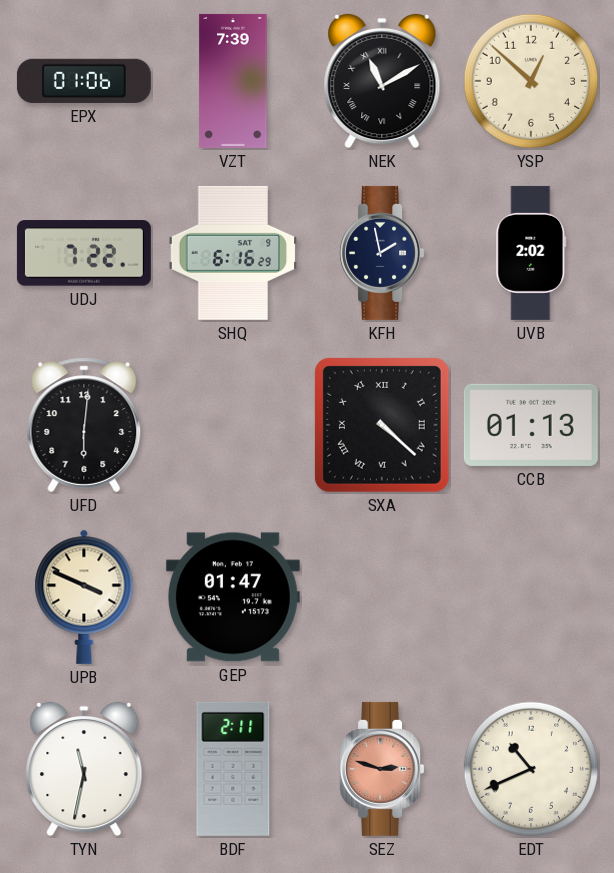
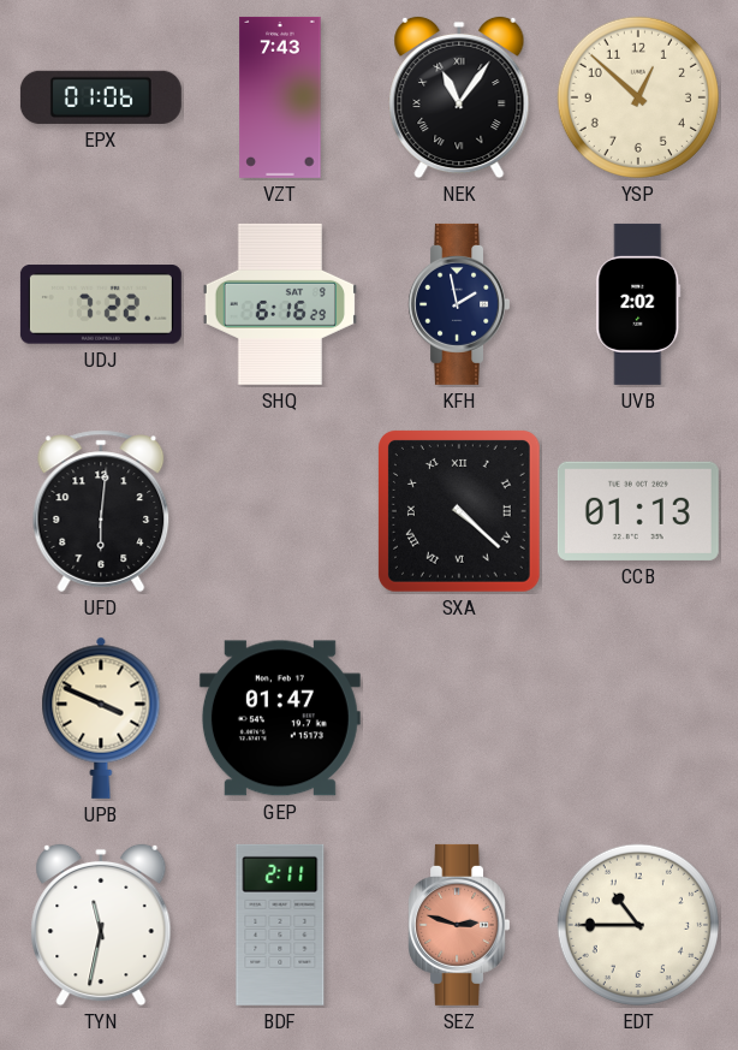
VZT: 7:39 -> 7:43 (280, 97)
NEK: 11:10 -> 11:06 (459, 97)
EDT: 10:41 -> 10:45 (638, 925)
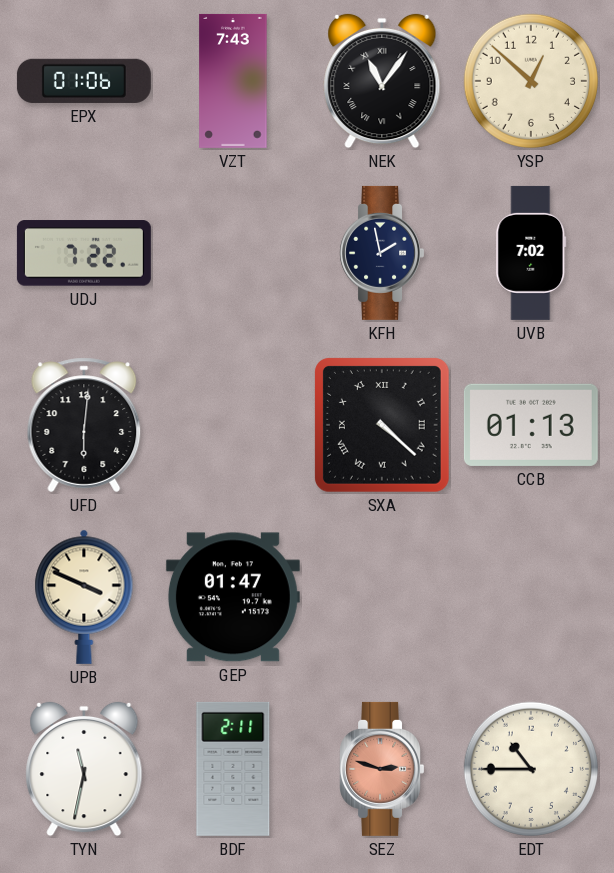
SHQ: 6:16 -> none (279, 304)
UVB: 2:02 -> 7:02 (531, 253)
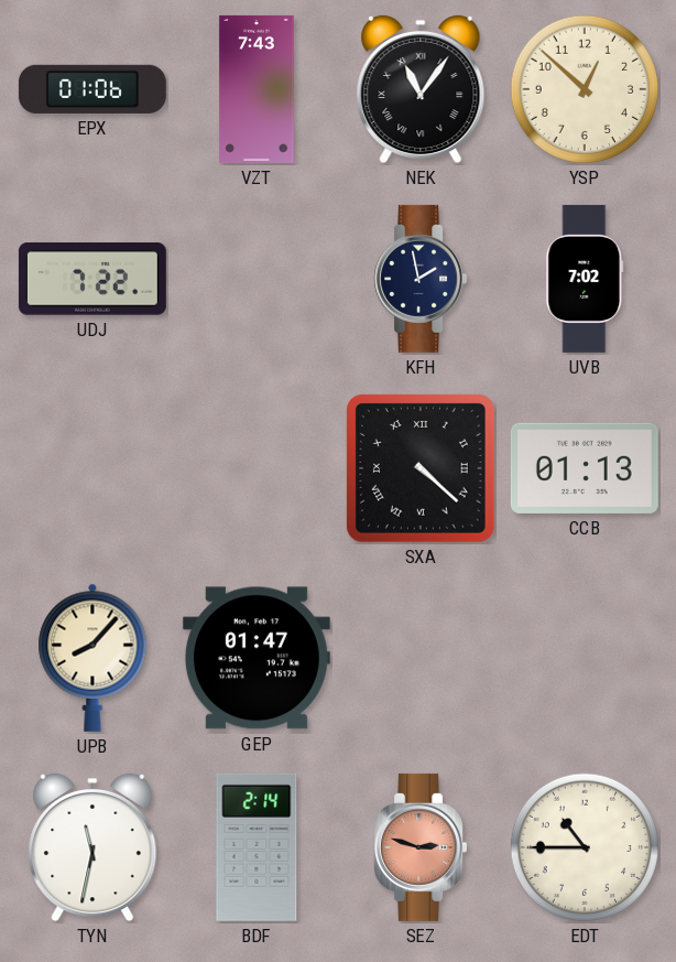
UFD: 6:01 -> none (84, 425)
UPB: 3:49 -> 8:07 (92, 658)
BDF: 2:11 -> 2:14 (257, 847)
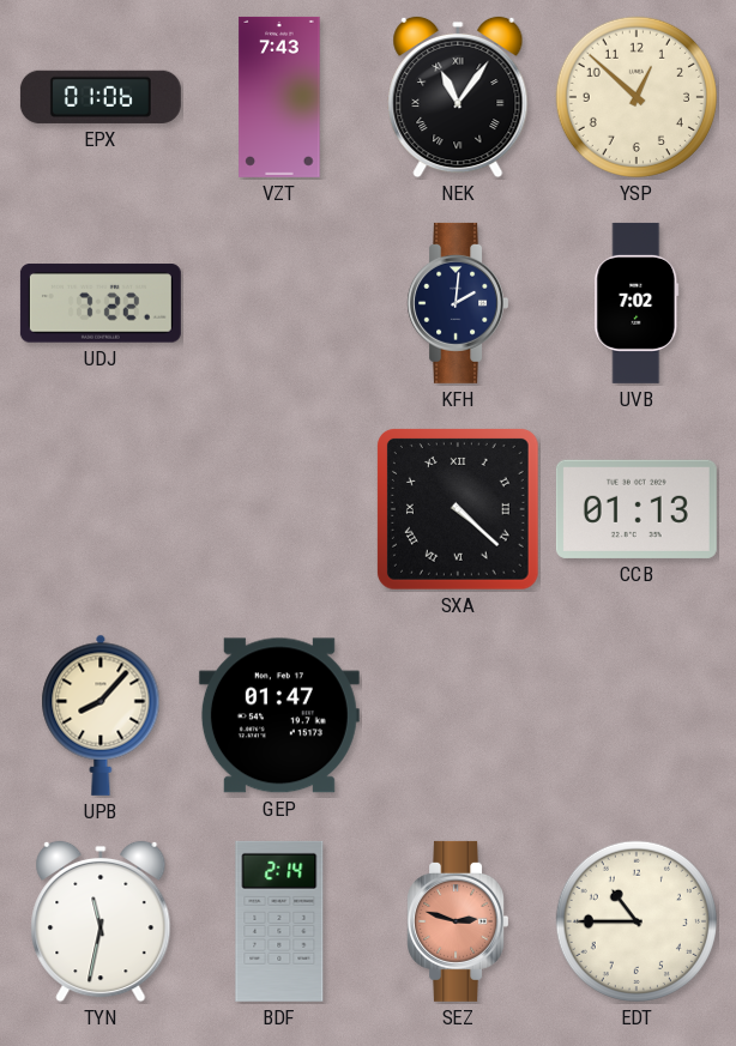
KFH: 1:58 -> 2:01 (457, 303)
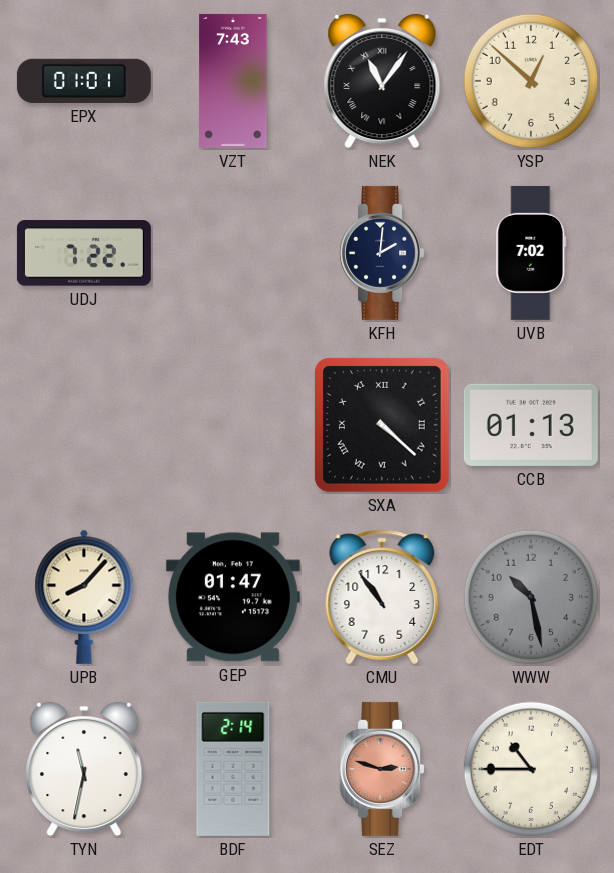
EPX: 01:06 -> 01:01 (84, 81)
CMU: none -> 10:54 (382, 597)
WWW: none -> 10:28 (531, 597)
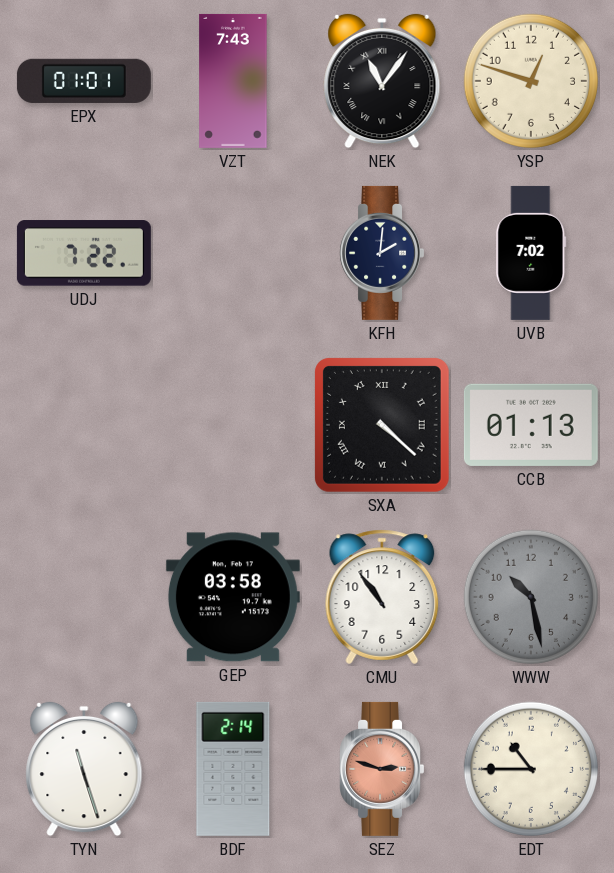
YSP: 12:52 -> 12:48 (531, 81)
UPB: 8:07 -> none (84, 597)
GEP: 01:47 -> 03:58 (233, 597)
TYN: 11:32 -> 11:27 (84, 769)
